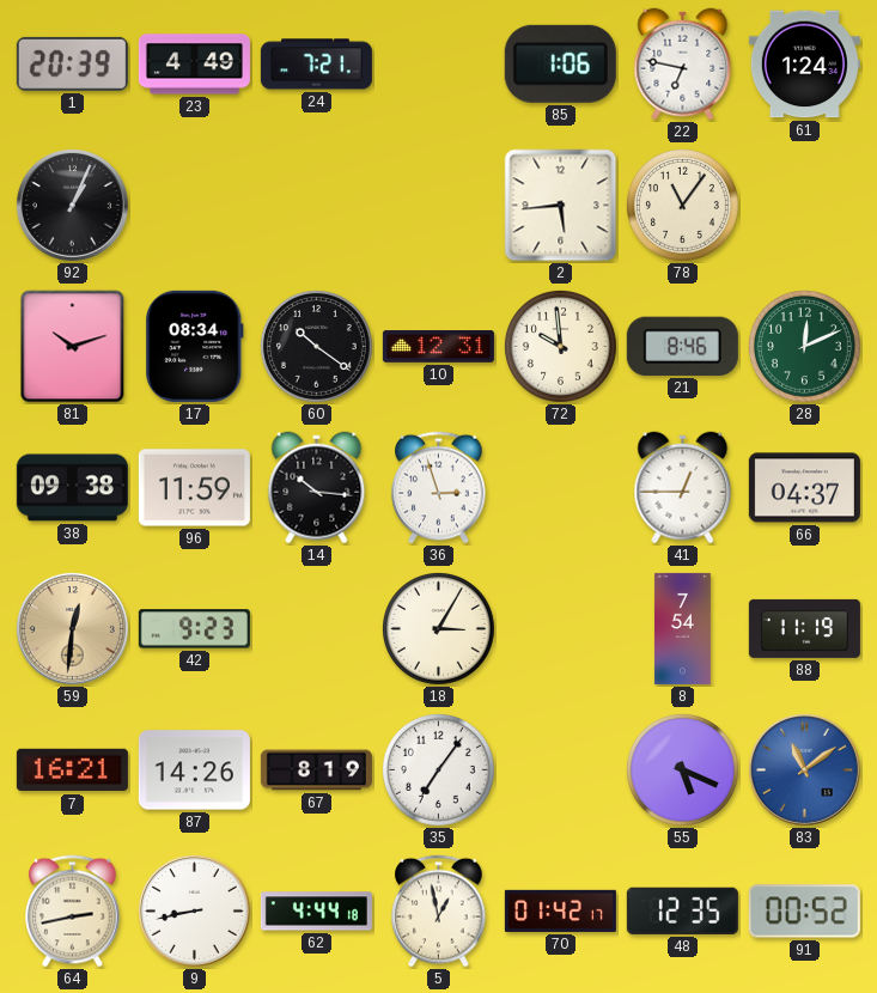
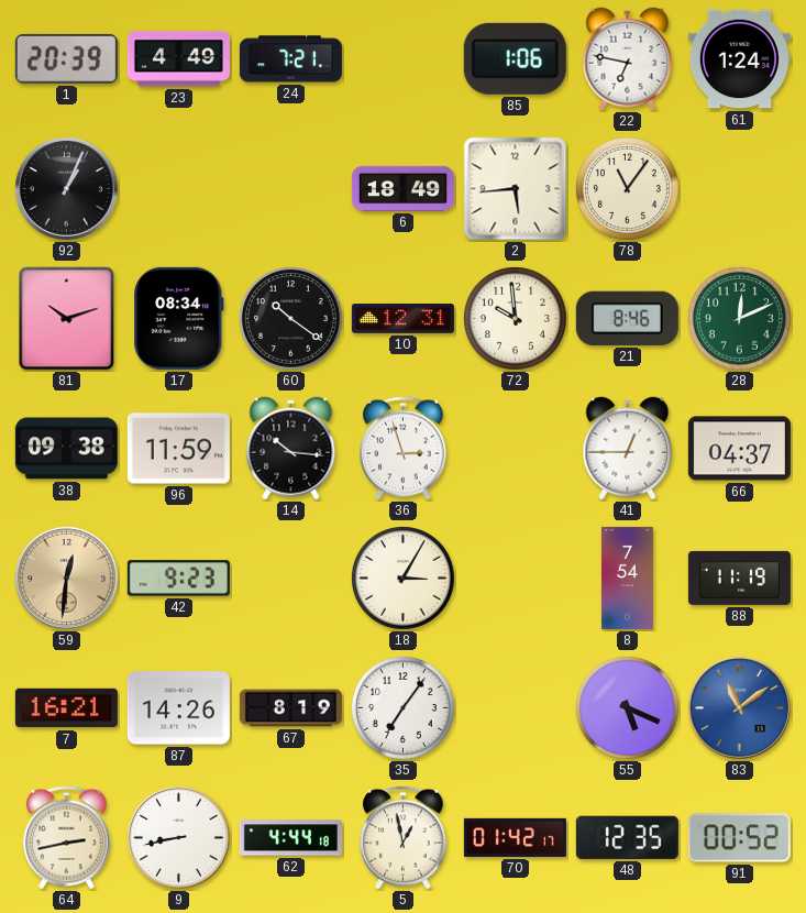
6: none -> 18:49 (402, 188)
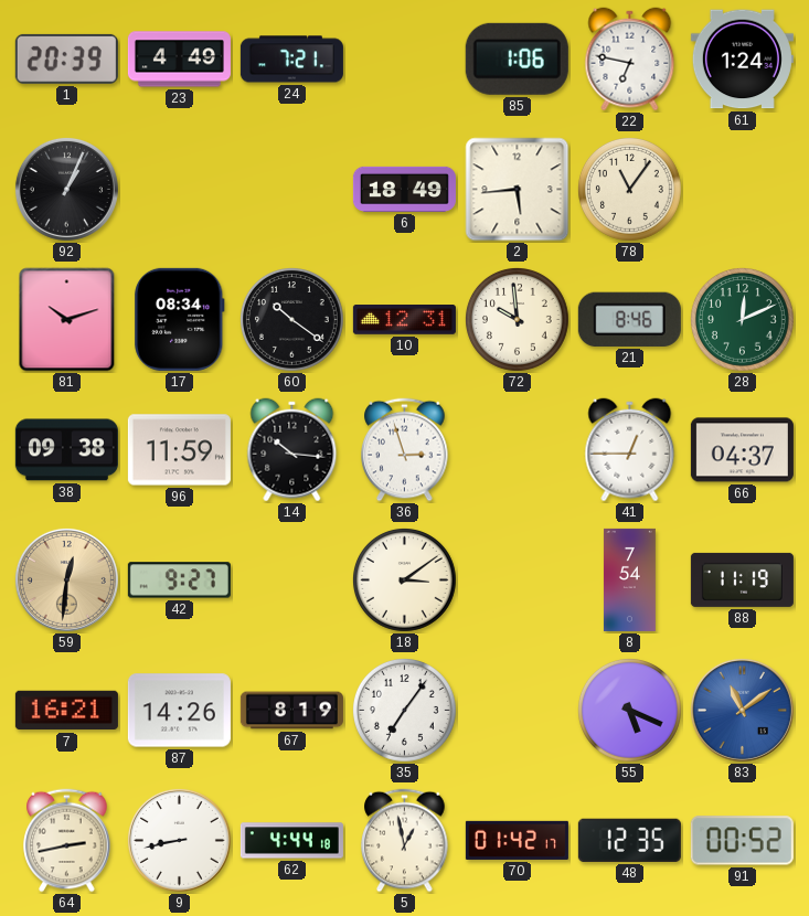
42: 9:23 -> 9:27 (179, 581)
18: 3:05 -> 3:09 (404, 579)
